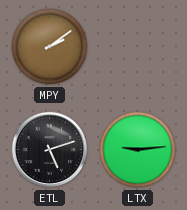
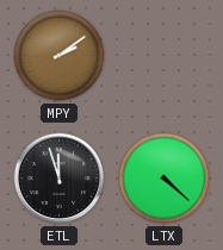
ETL: 5:12 -> 11:57 (60, 179)
LTX: 9:14 -> 4:22 (165, 179)
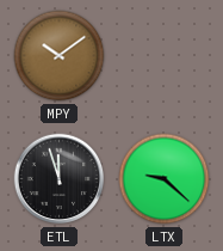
MPY: 2:09 -> 10:09 (60, 56)
LTX: 4:22 -> 9:22 (165, 179)
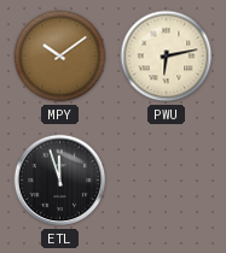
PWU: none -> 6:13 (167, 57)
LTX: 9:22 -> none (165, 179)
